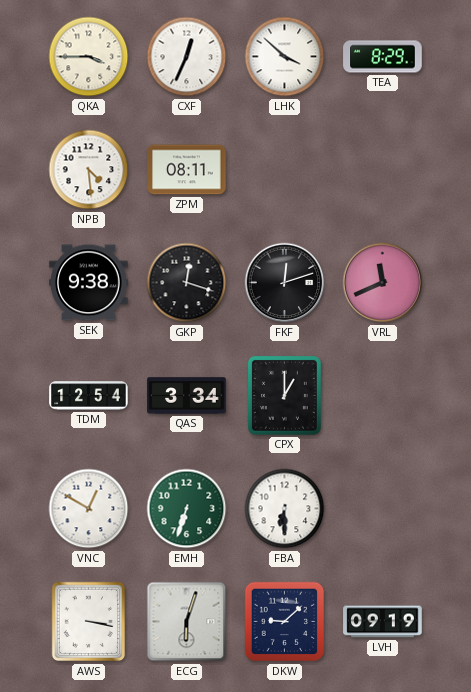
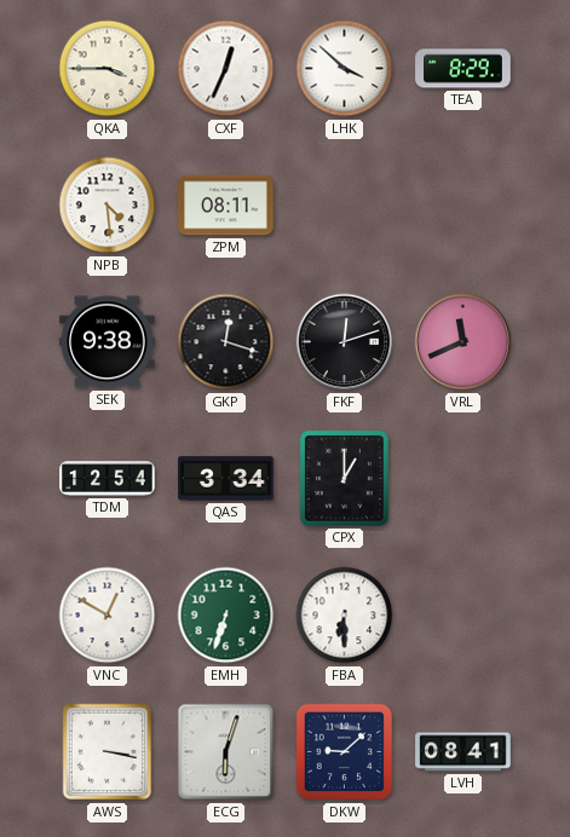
LVH: 09:19 -> 08:41 (464, 752)
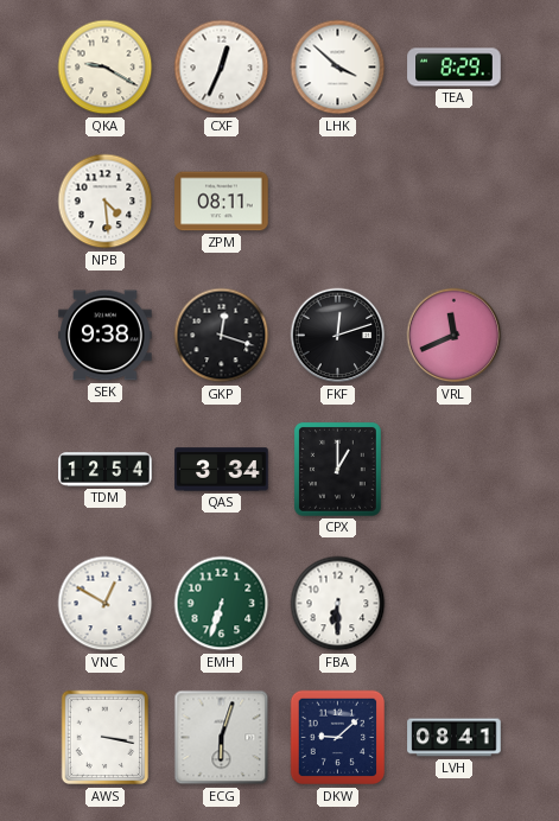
QKA: 3:45 -> 9:20 (106, 68)
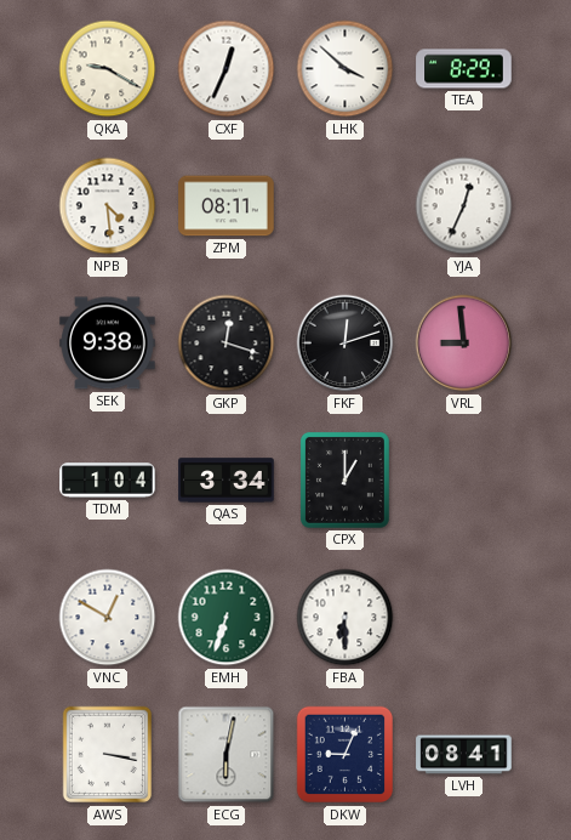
YJA: none -> 12:34 (464, 206)
VRL: 11:41 -> 8:59 (464, 344)
TDM: 12:54 -> 1:04 (108, 481)
ECG: 6:03 -> 6:02 (227, 755)
DKW: 9:08 -> 9:04 (346, 755)
